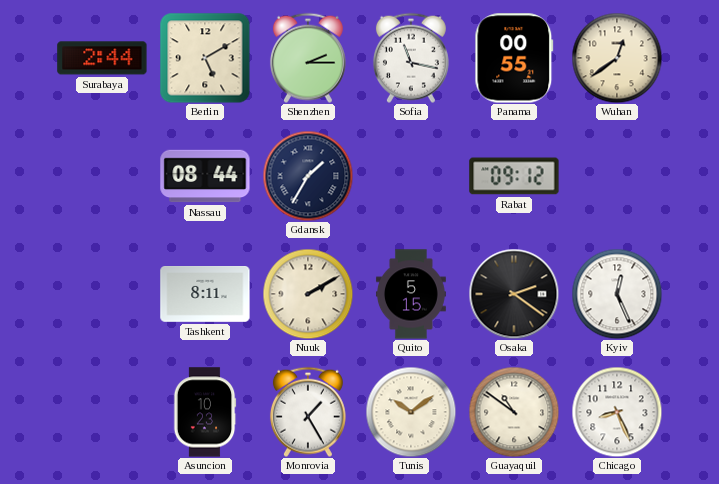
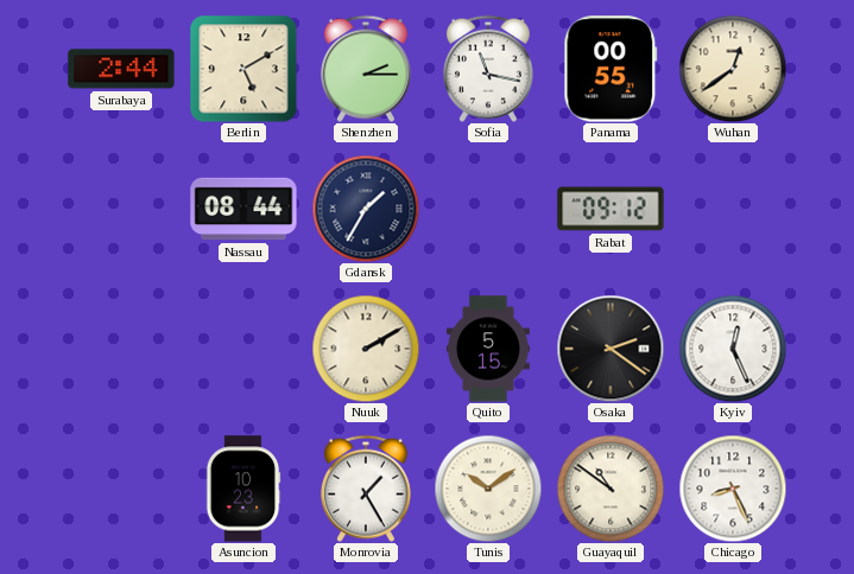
Tashkent: 8:11 -> none (205, 295)
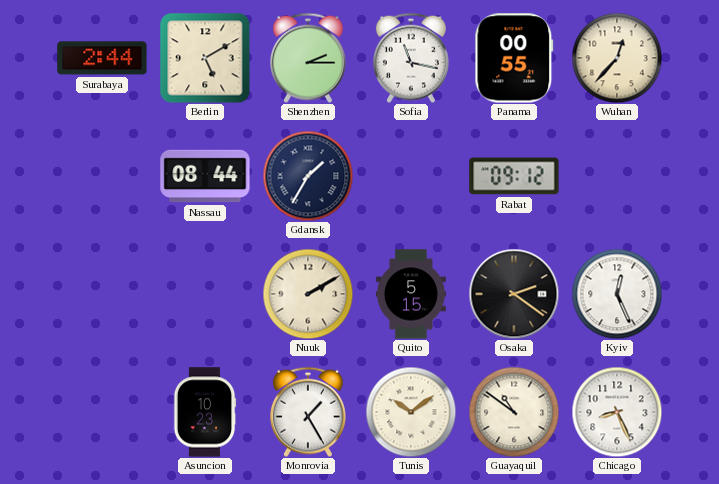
Wuhan: 12:39 -> 12:37 (617, 58)
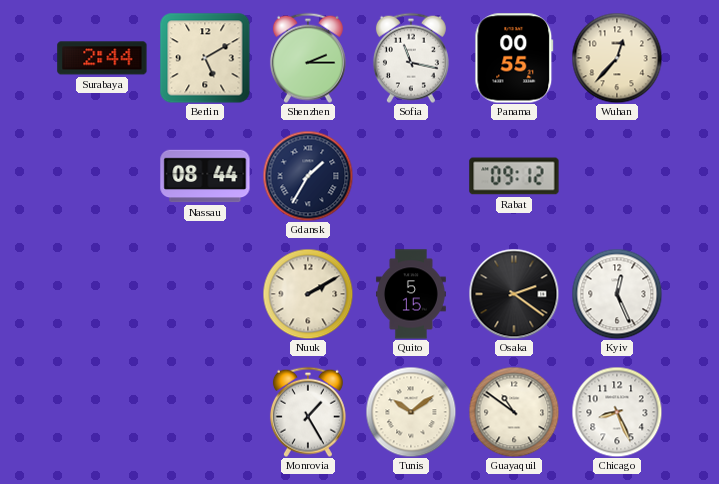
Asuncion: 10:23 -> none (205, 412)
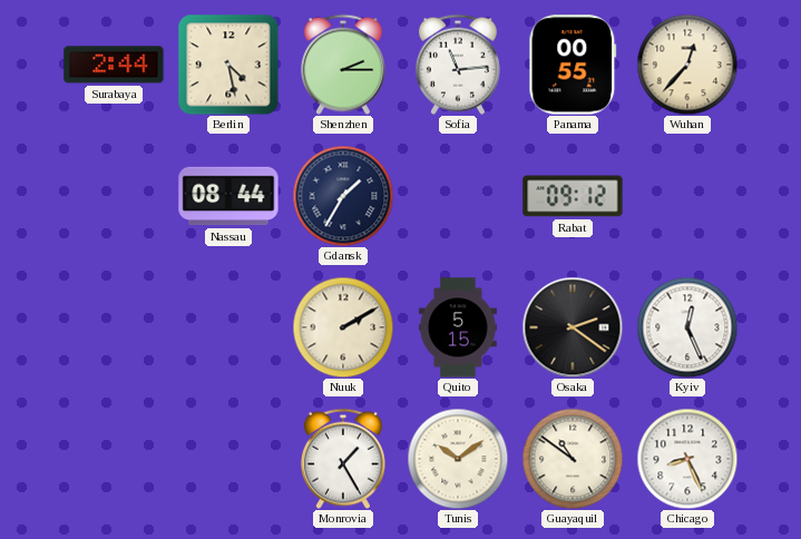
Berlin: 5:10 -> 4:28 (228, 65)
Sofia: 11:17 -> 11:14 (458, 65)
